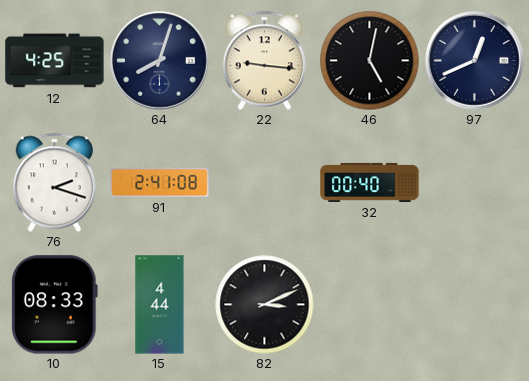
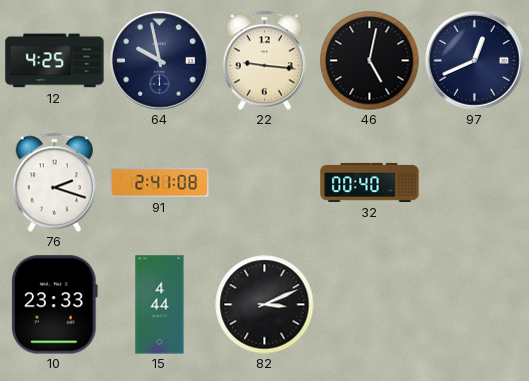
64: 8:03 -> 9:58 (160, 61)
10: 08:33 -> 23:33 (55, 305)
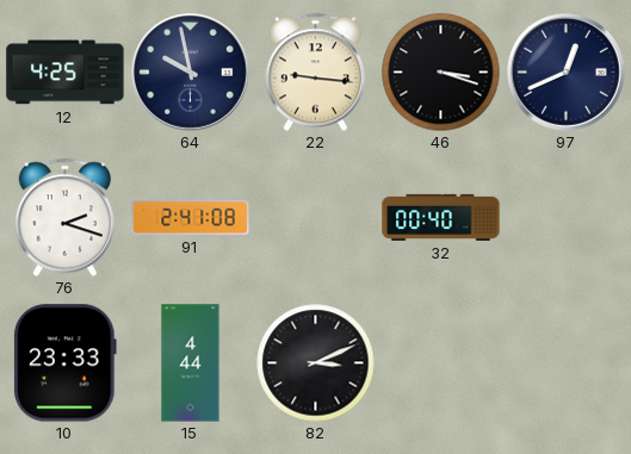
46: 5:02 -> 3:18 (441, 73)
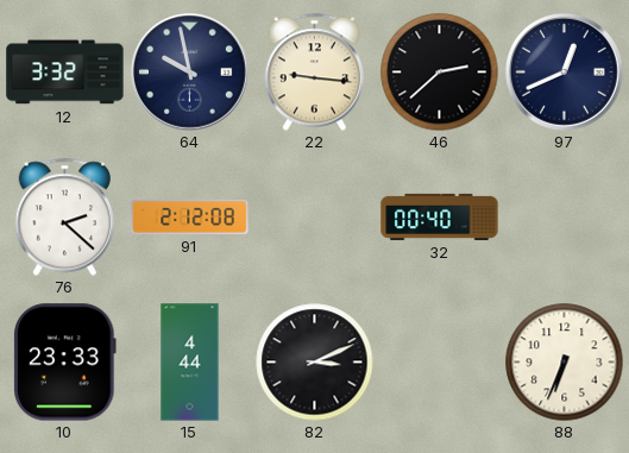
12: 4:25 -> 3:32 (65, 73)
46: 3:18 -> 2:38 (440, 73)
76: 2:18 -> 2:22 (64, 216)
91: 2:41 -> 2:12 (190, 216)
88: none -> 6:34 (565, 363)
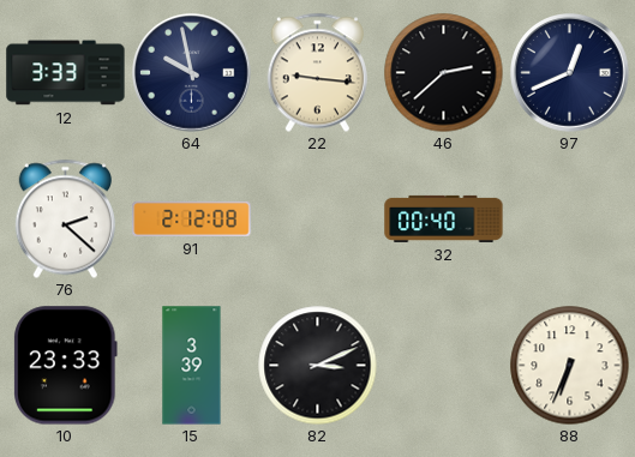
12: 3:32 -> 3:33 (66, 73)
15: 4:44 -> 3:39 (192, 366)
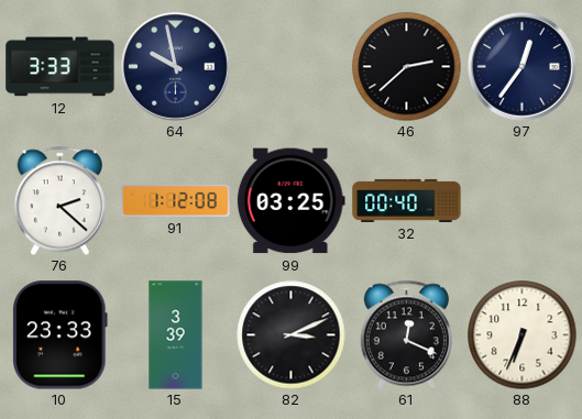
22: 9:16 -> none (317, 72)
97: 12:41 -> 12:36 (523, 67)
91: 2:12 -> 1:12 (176, 200)
99: none -> 03:25 (290, 201)
61: none -> 12:19 (406, 334)
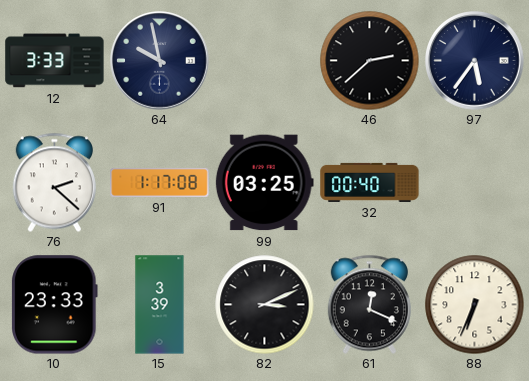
97: 12:36 -> 5:36 (475, 61)
91: 1:12 -> 1:17 (160, 182)
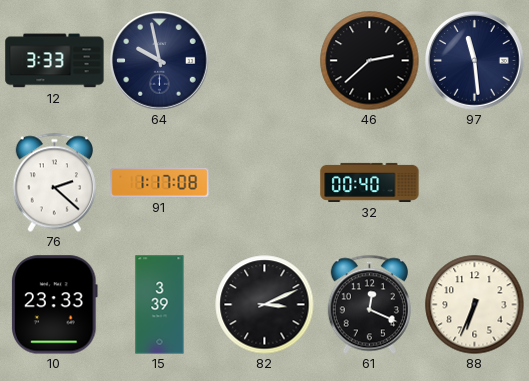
97: 5:36 -> 11:29 (475, 61)
99: 03:25 -> none (264, 183)
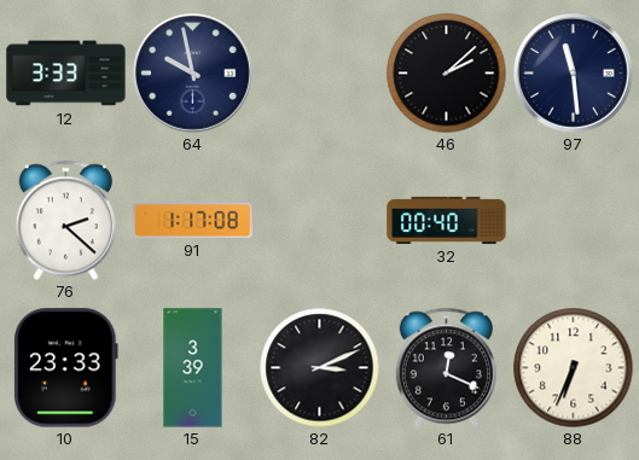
46: 2:38 -> 2:08 (447, 74)
